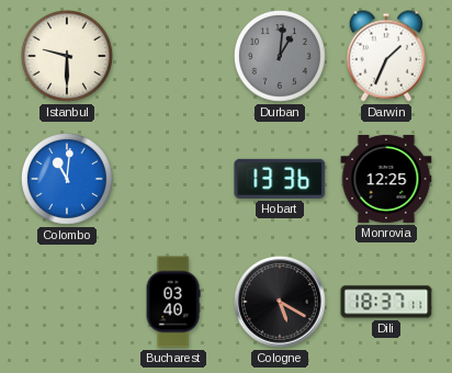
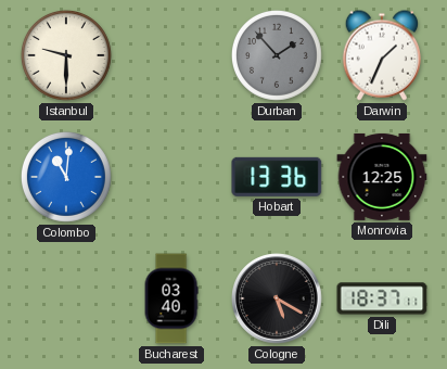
Durban: 1:01 -> 1:53 (277, 55)
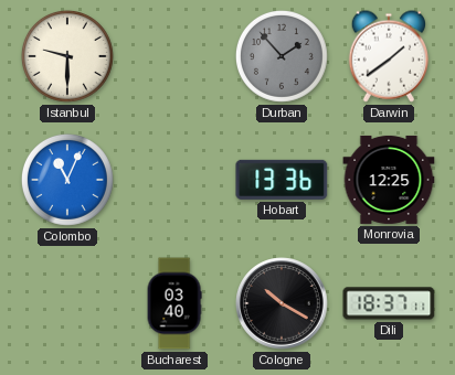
Darwin: 1:34 -> 1:39 (388, 56)
Colombo: 11:01 -> 11:04 (67, 180)
Cologne: 5:20 -> 10:20 (282, 303)
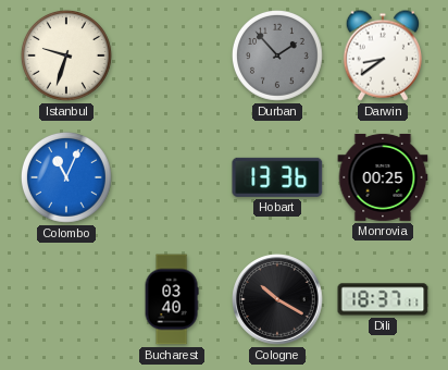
Istanbul: 9:30 -> 9:33 (66, 55)
Darwin: 1:39 -> 8:39 (382, 55)
Monrovia: 12:25 -> 00:25 (383, 177)
